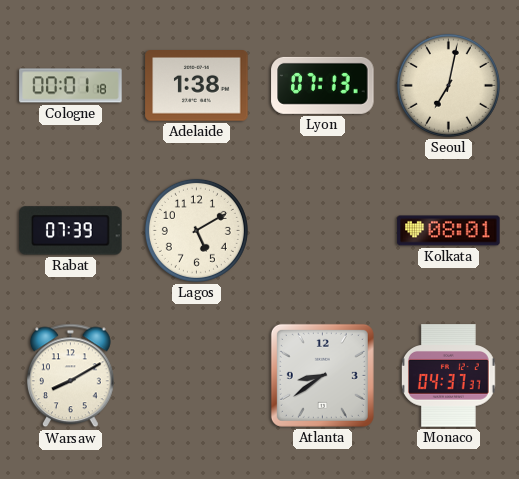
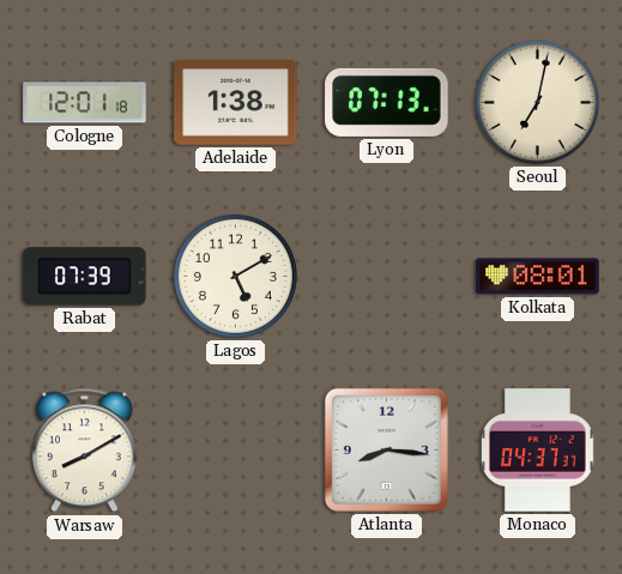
Cologne: 00:01 -> 12:01 (85, 103)
Atlanta: 8:39 -> 8:16 (386, 449)
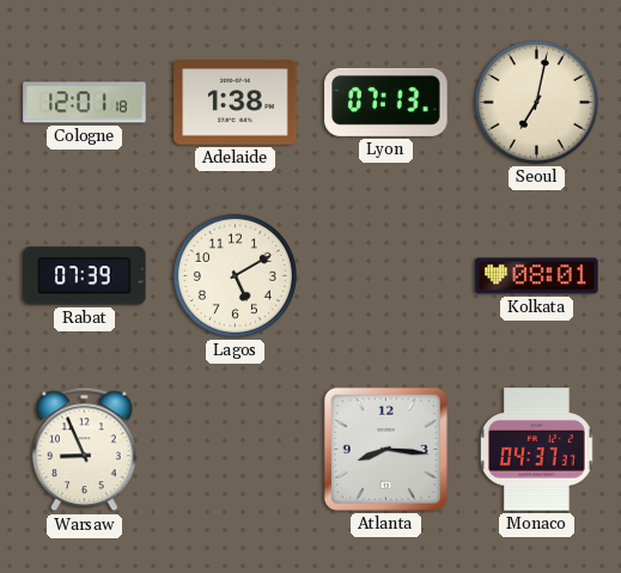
Warsaw: 8:10 -> 8:56 (85, 450)
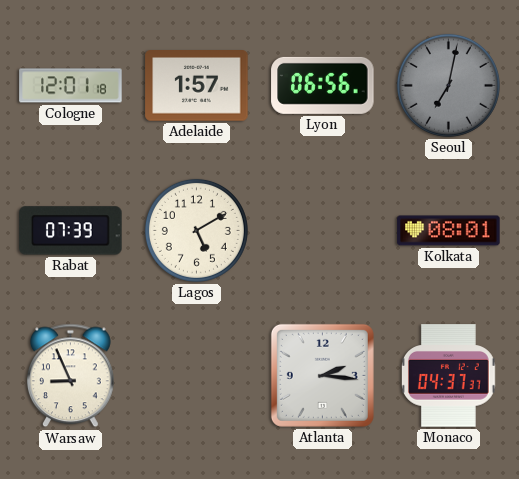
Adelaide: 1:38 -> 1:57 (197, 86)
Lyon: 07:13 -> 06:56 (323, 85)
Seoul dial: cream -> grey (448, 85)
Atlanta: 8:16 -> 2:16 (322, 375)
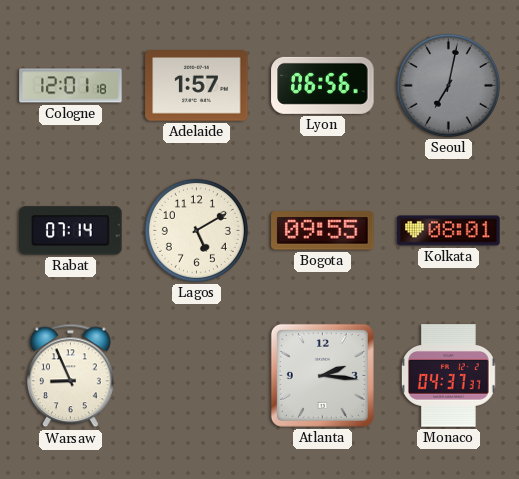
Rabat: 07:39 -> 07:14 (71, 231)
Bogota: none -> 09:55 (323, 231)
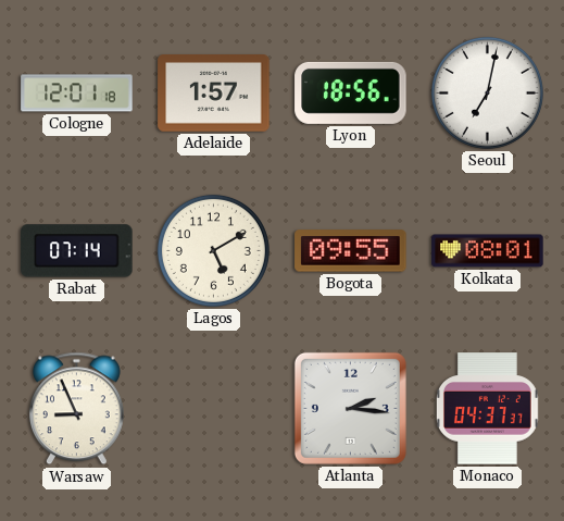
Lyon: 06:56 -> 18:56 (351, 92)
Seoul dial: grey -> white (487, 92)
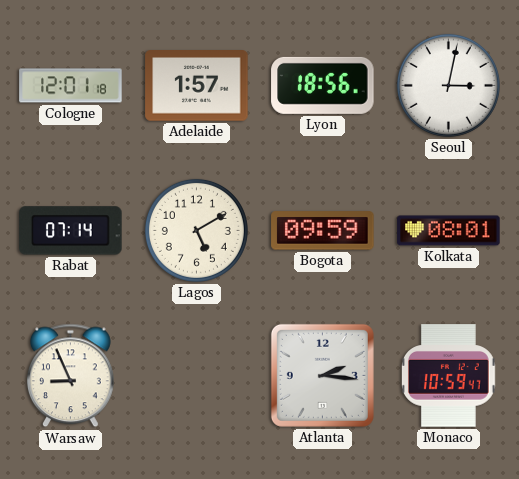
Seoul: 7:02 -> 3:02 (448, 85)
Bogota: 09:55 -> 09:59 (323, 231)
Monaco: 04:37 -> 10:59 (448, 376)
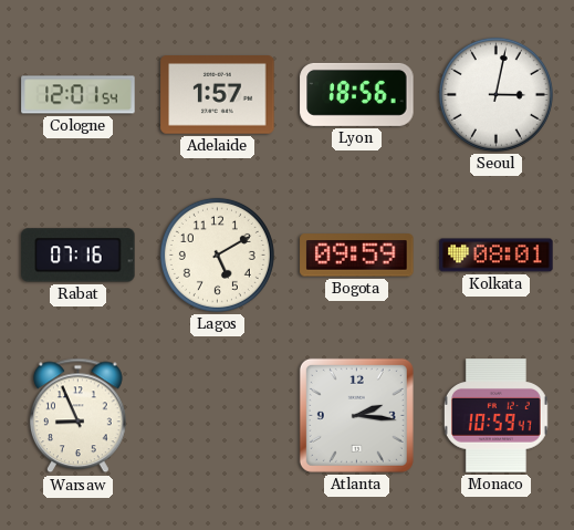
Cologne: 12:01:18 -> 12:01:54 (79, 95)
Rabat: 07:14 -> 07:16 (79, 256)
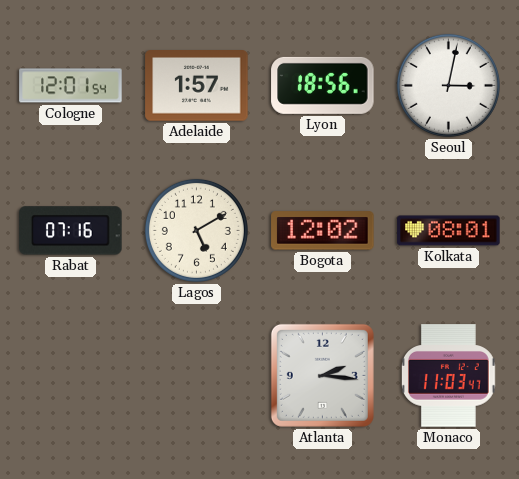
Bogota: 09:59 -> 12:02 (323, 231)
Warsaw: 8:56 -> none (79, 416)
Monaco: 10:59 -> 11:03 (448, 376)
